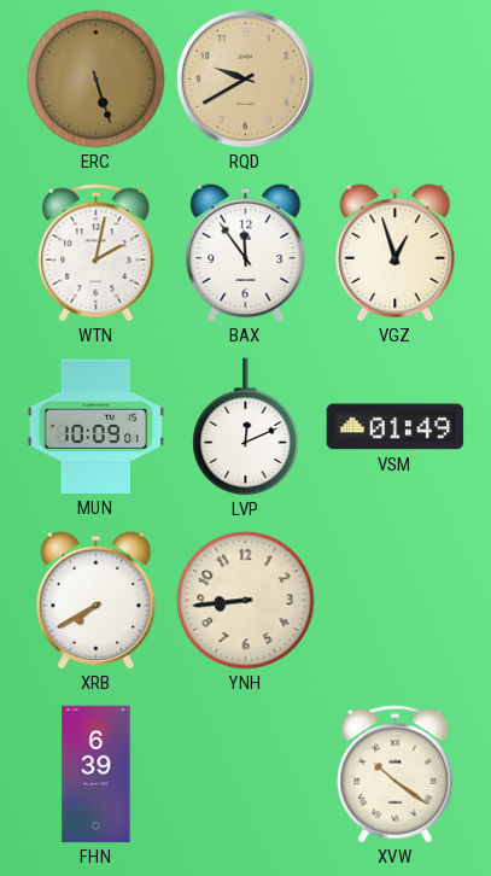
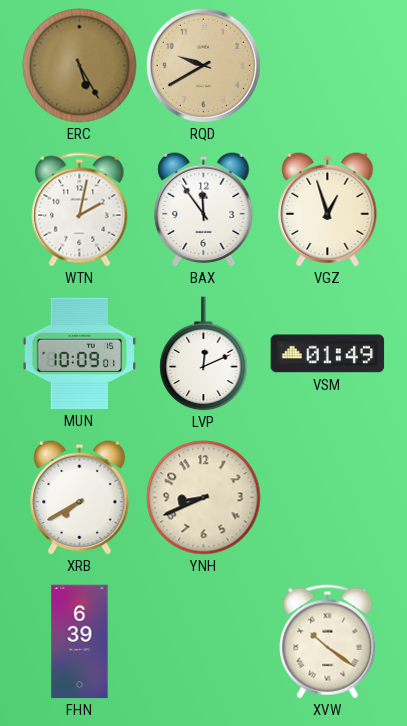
ERC: 5:27 -> 5:25 (80, 66)
YNH: 8:44 -> 8:41 (204, 498)
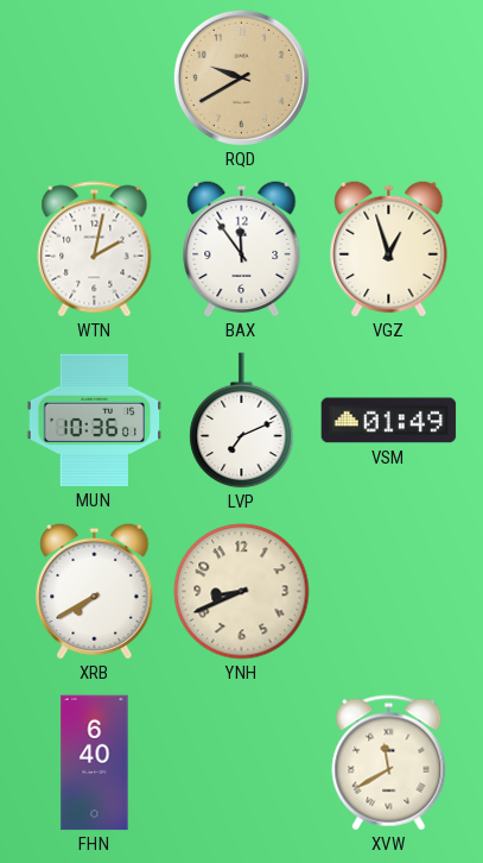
ERC: 5:25 -> none (80, 66)
MUN: 10:09 -> 10:36 (95, 420)
LVP: 12:11 -> 7:11 (242, 421)
FHN: 6:39 -> 6:40 (95, 763)
XVW: 10:21 -> 11:40 (389, 763)
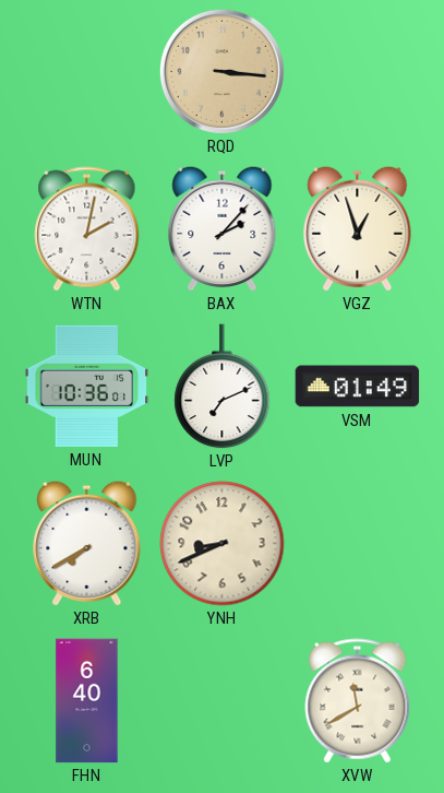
RQD: 9:40 -> 3:16 (221, 71)
BAX: 11:54 -> 2:07 (223, 228)
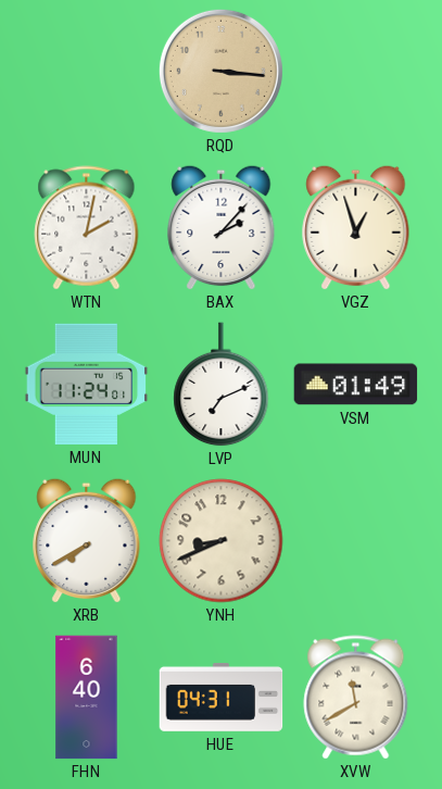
MUN: 10:36 -> 11:24 (87, 384)
HUE: none -> 04:31 (222, 698)
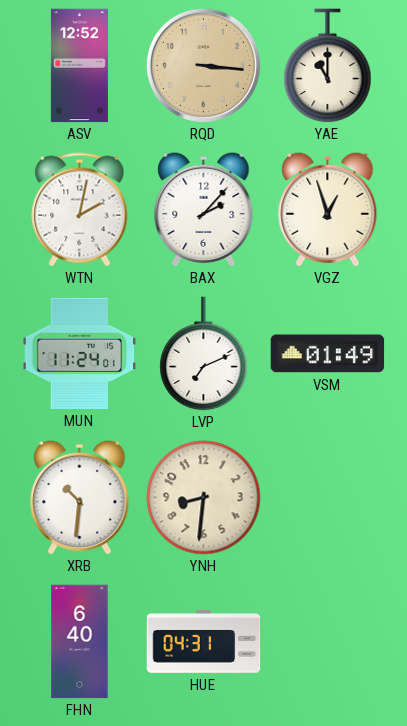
ASV: none -> 12:52 (79, 66)
YAE: none -> 11:00 (328, 66)
XRB: 7:40 -> 10:31 (80, 497)
YNH: 8:41 -> 8:31 (204, 498)
XVW: 11:40 -> none (356, 698)
